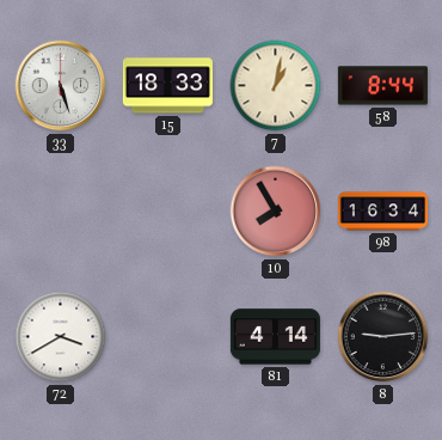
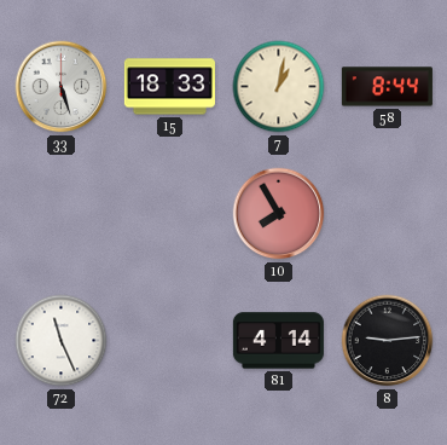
98: 16:34 -> none (382, 212)
72: 3:40 -> 11:26 (62, 341)
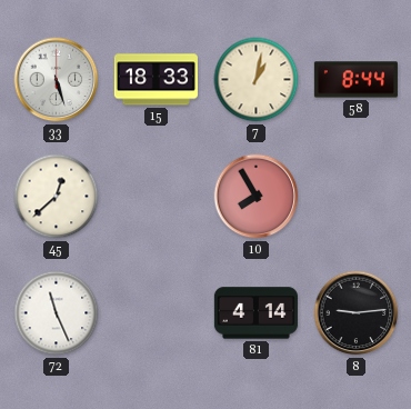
45: none -> 12:38 (57, 197)
